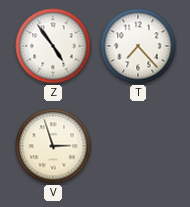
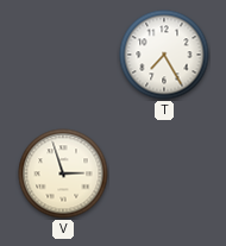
Z: 4:54 -> none (53, 46)
T: 7:23 -> 7:25 (164, 55)
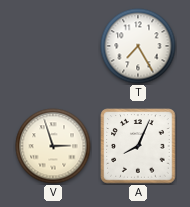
A: none -> 8:04 (138, 146)
